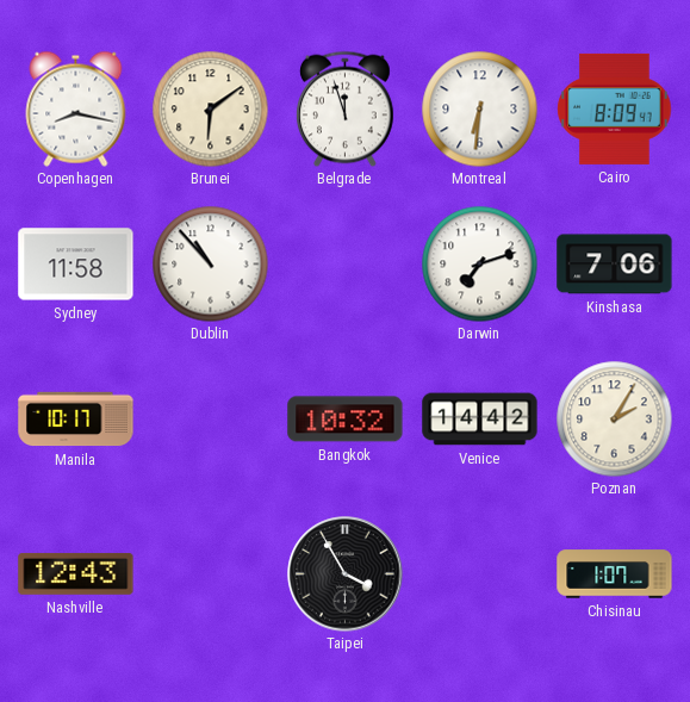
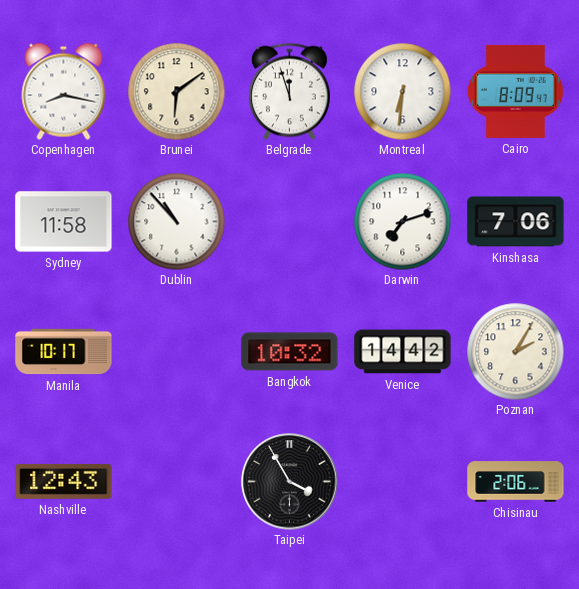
Chisinau: 1:07 -> 2:06 (516, 482)
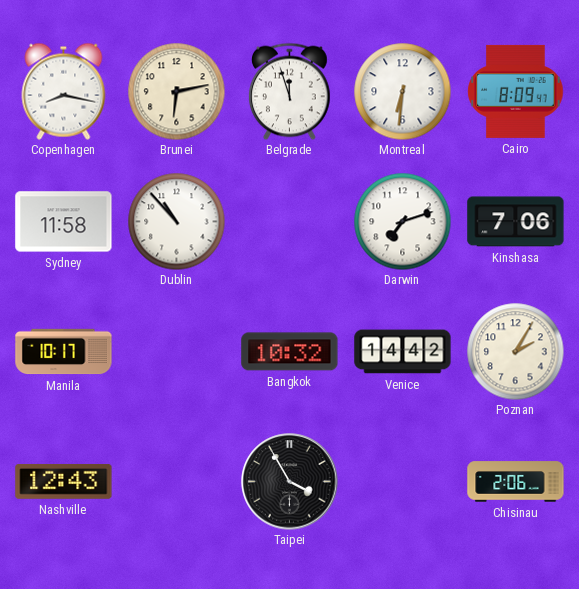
Brunei: 6:09 -> 6:13 (176, 91)
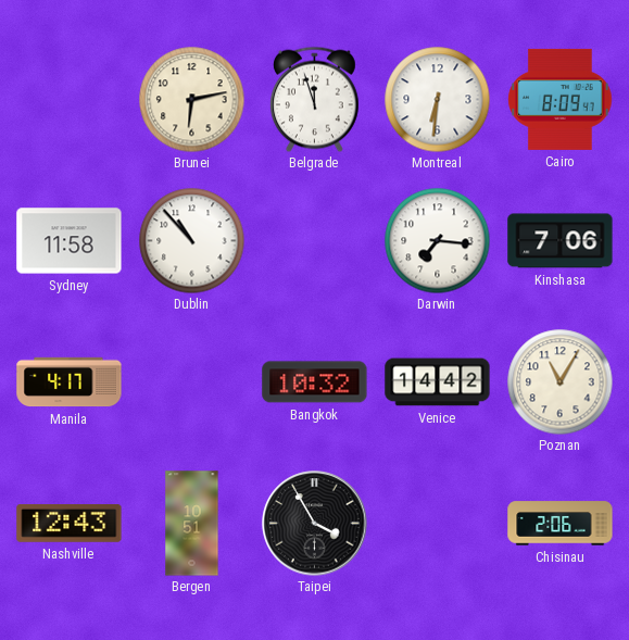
Copenhagen: 8:17 -> none (64, 91)
Darwin: 7:12 -> 7:16 (437, 240)
Manila: 10:17 -> 4:17 (70, 382)
Poznan: 2:05 -> 11:05 (559, 381)
Bergen: none -> 10:51 (192, 524)
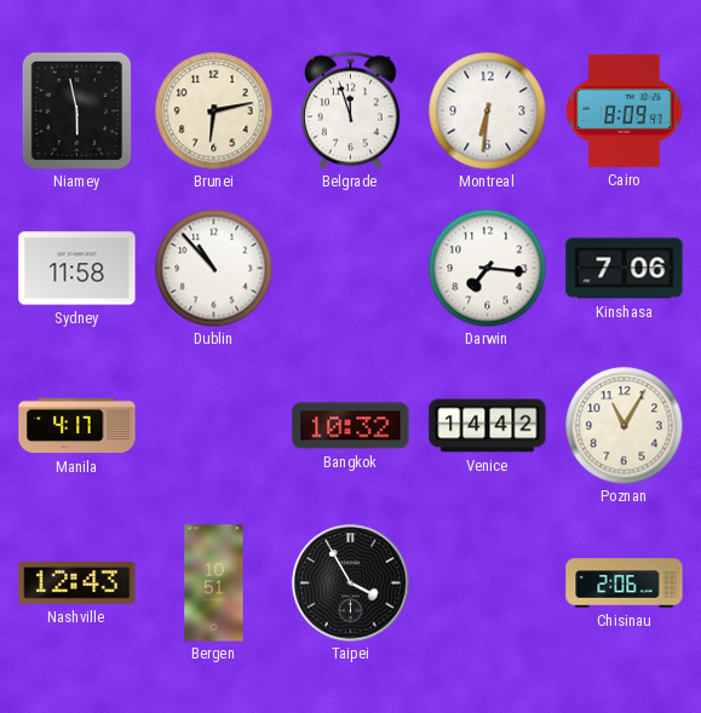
Niamey: none -> 5:58 (77, 110)
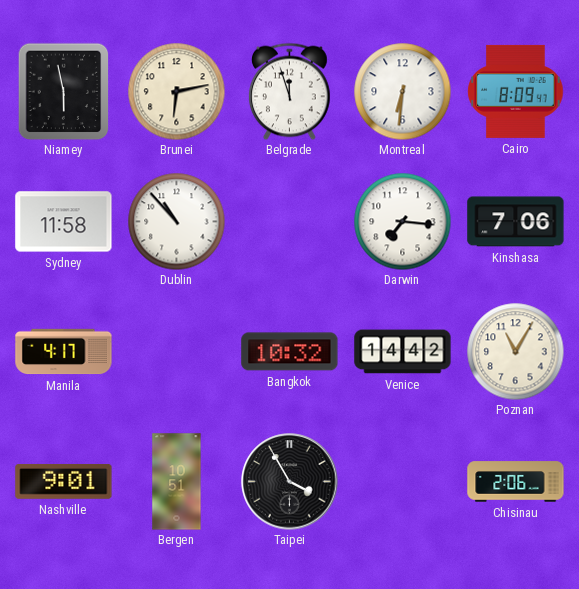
Nashville: 12:43 -> 9:01 (64, 481)
